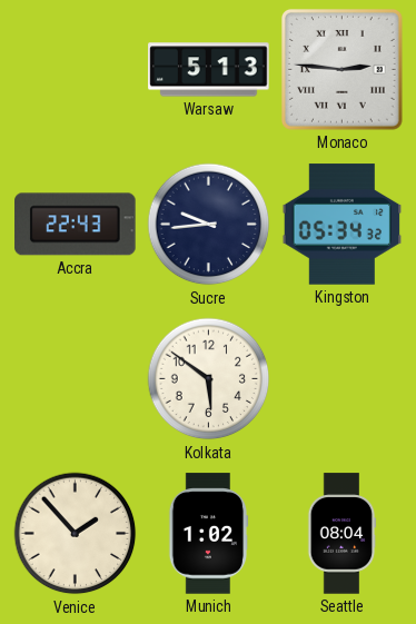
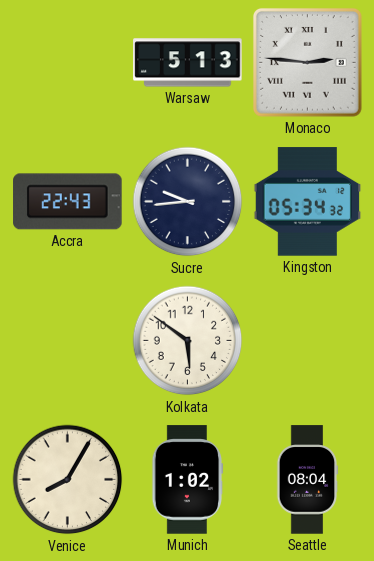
Venice: 1:53 -> 8:05 (68, 480)
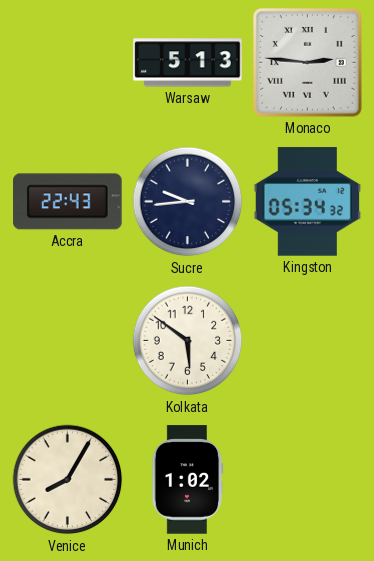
Seattle: 08:04 -> none (307, 480)
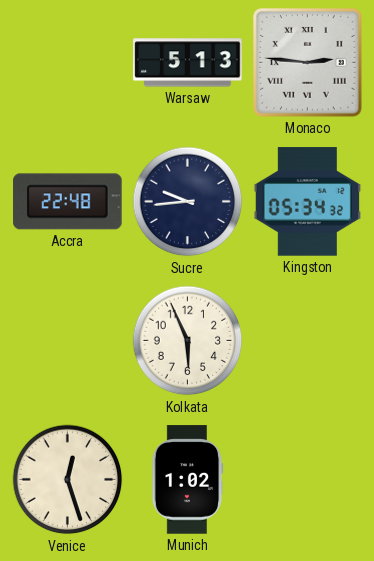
Accra: 22:43 -> 22:48 (68, 202)
Kolkata: 5:51 -> 5:56 (188, 341)
Venice: 8:05 -> 12:27 (68, 480)
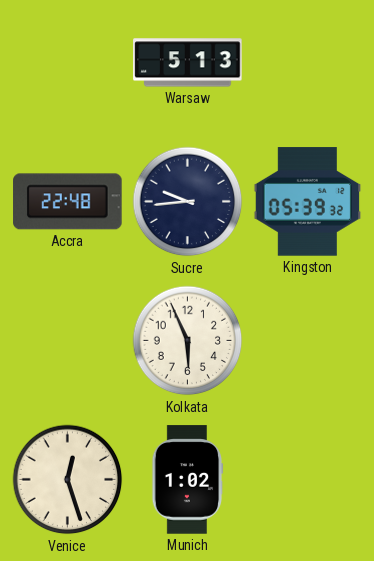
Monaco: 2:46 -> none (307, 62)
Kingston: 05:34 -> 05:39 (308, 202)
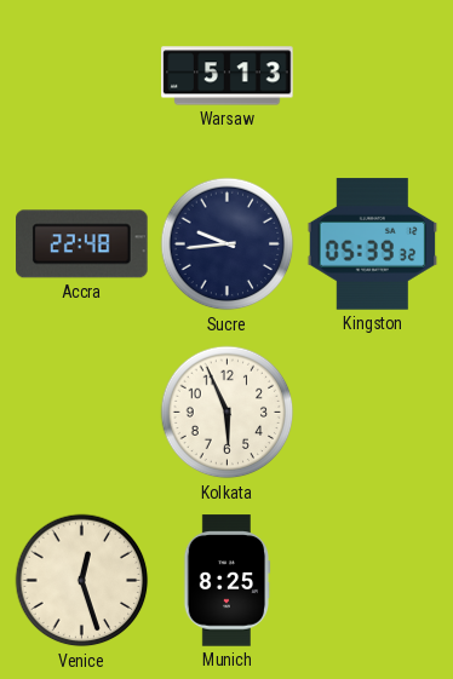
Munich: 1:02 -> 8:25 (226, 581)
